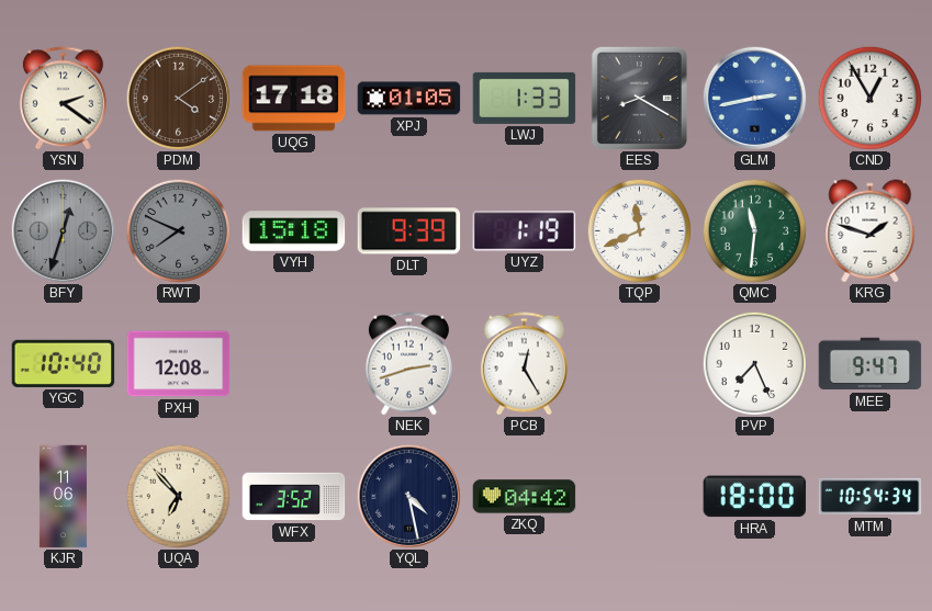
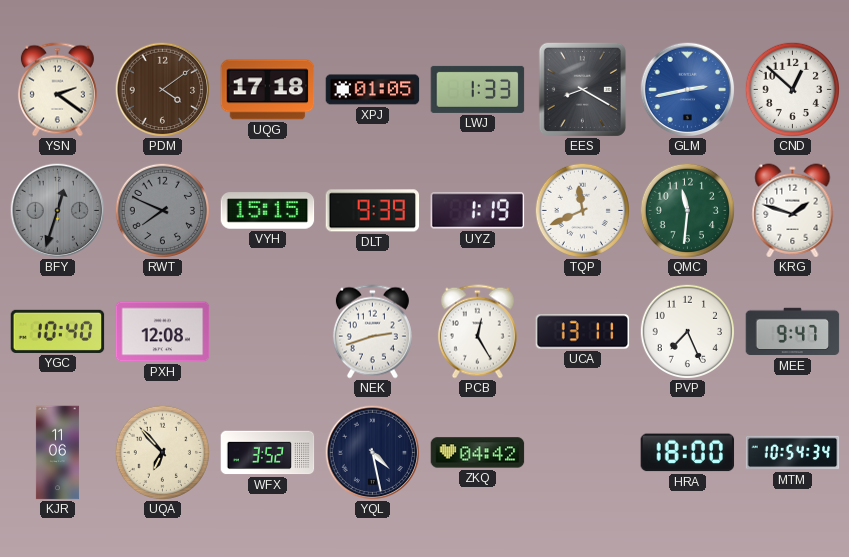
CND: 12:55 -> 12:52 (792, 89)
VYH: 15:18 -> 15:15 (268, 211)
UCA: none -> 13:11 (583, 332)
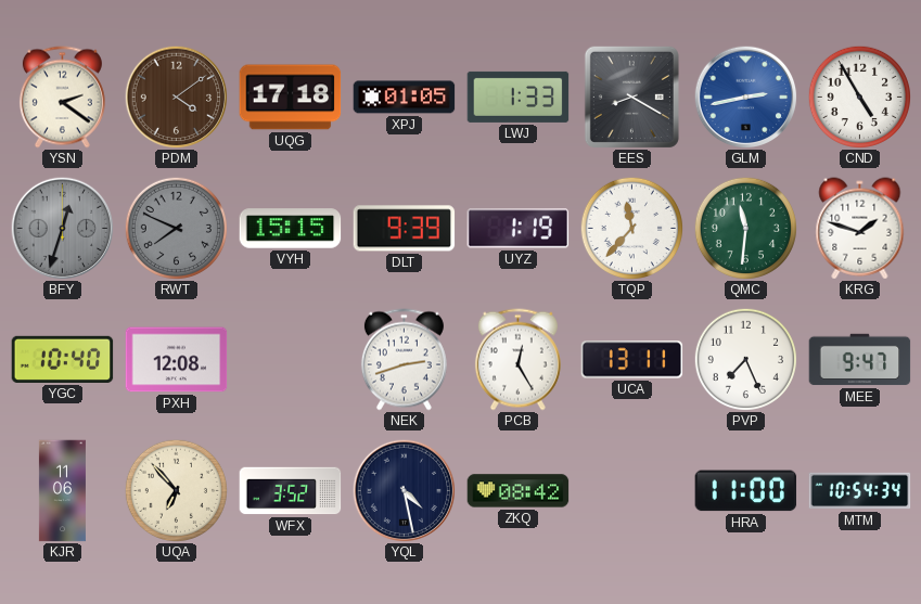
CND: 12:52 -> 4:55 (859, 97)
TQP: 11:41 -> 11:37 (631, 228)
ZKQ: 04:42 -> 08:42 (519, 491)
HRA: 18:00 -> 11:00 (746, 491)
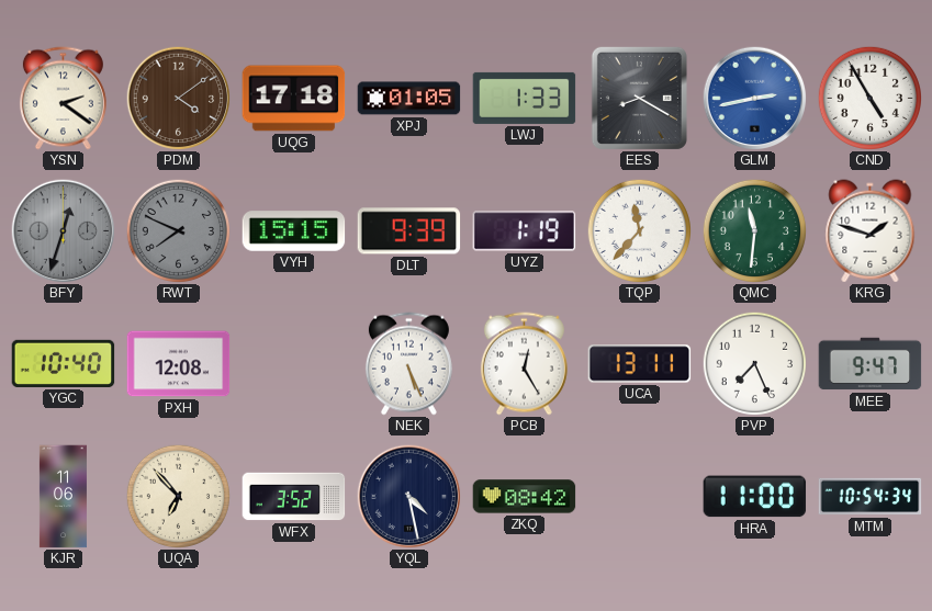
NEK: 2:42 -> 5:26 (408, 364)
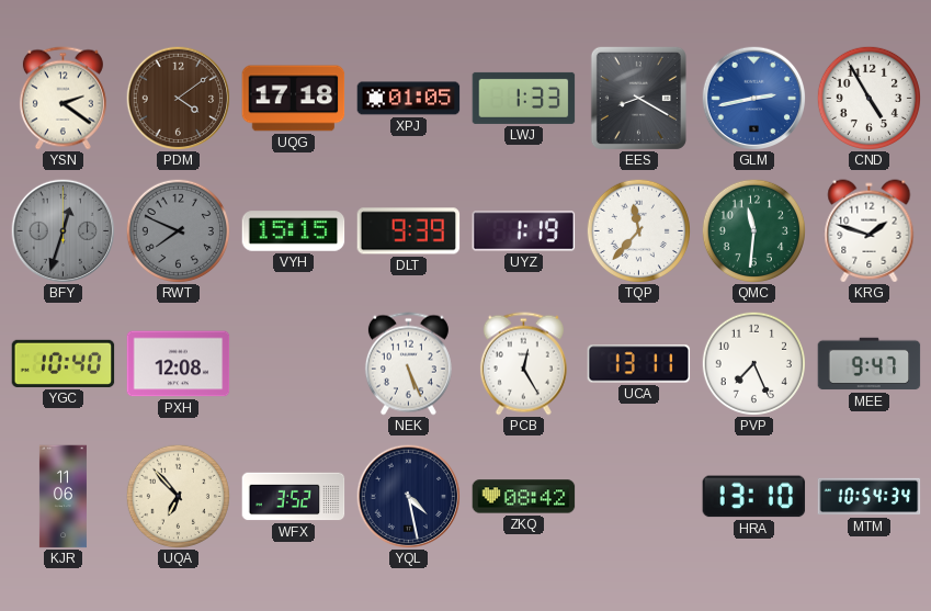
HRA: 11:00 -> 13:10 (754, 497)
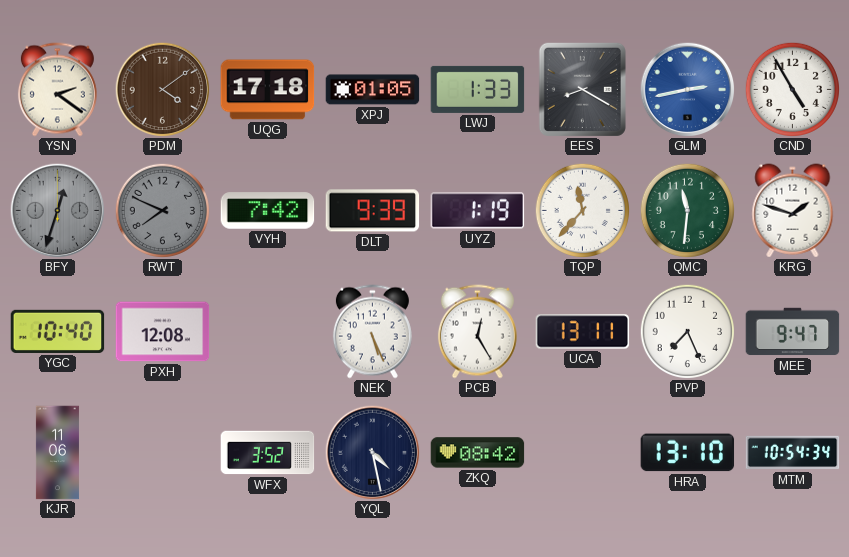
VYH: 15:15 -> 7:42 (268, 211)
UQA: 6:53 -> none (178, 496)
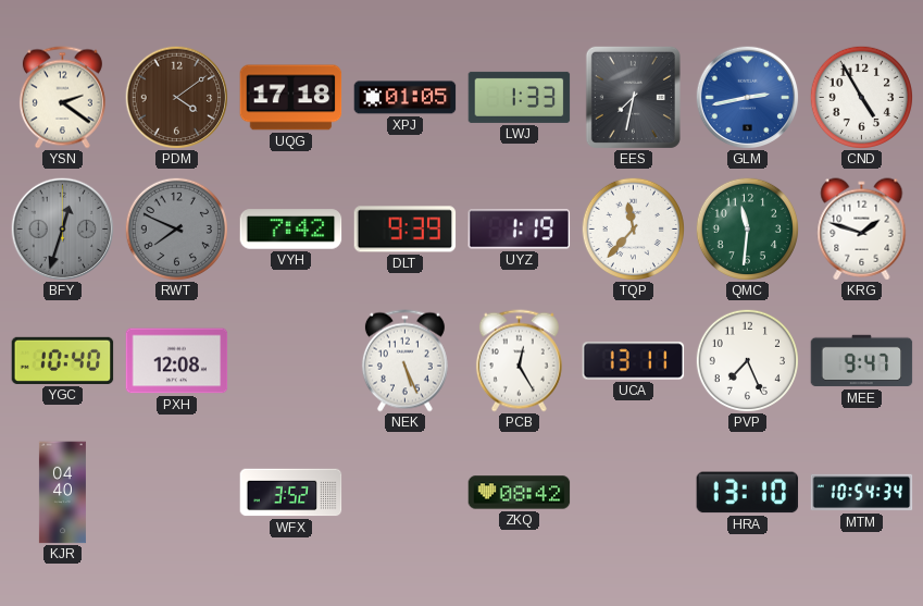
EES: 8:20 -> 7:32 (633, 97)
KJR: 11:06 -> 04:40 (62, 493)
YQL: 4:28 -> none (372, 452)
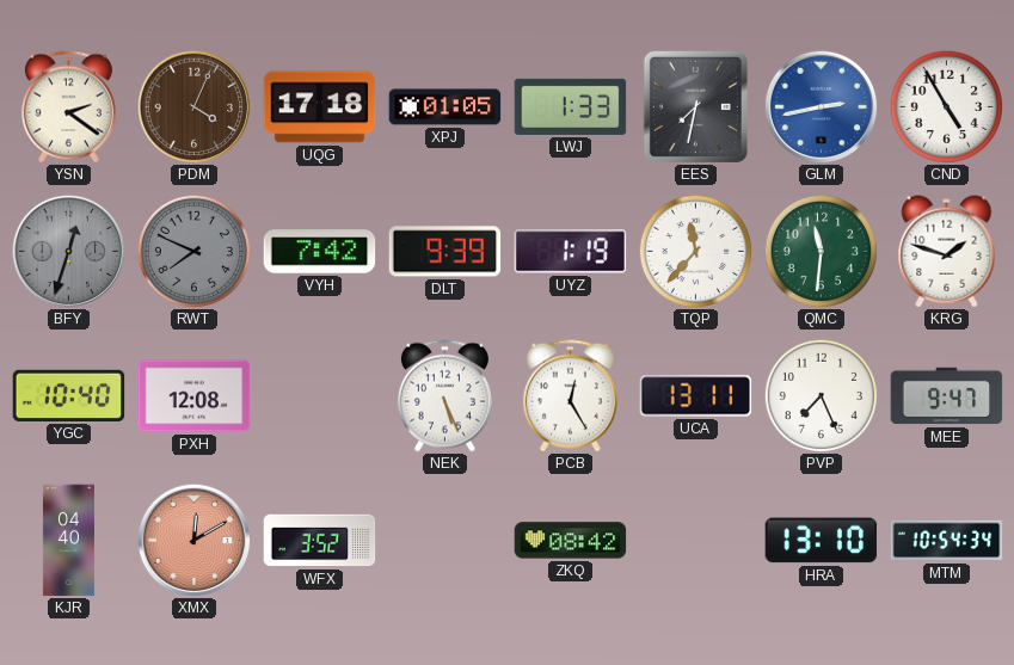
PDM: 4:09 -> 4:04 (193, 106)
XMX: none -> 12:10 (193, 540)
